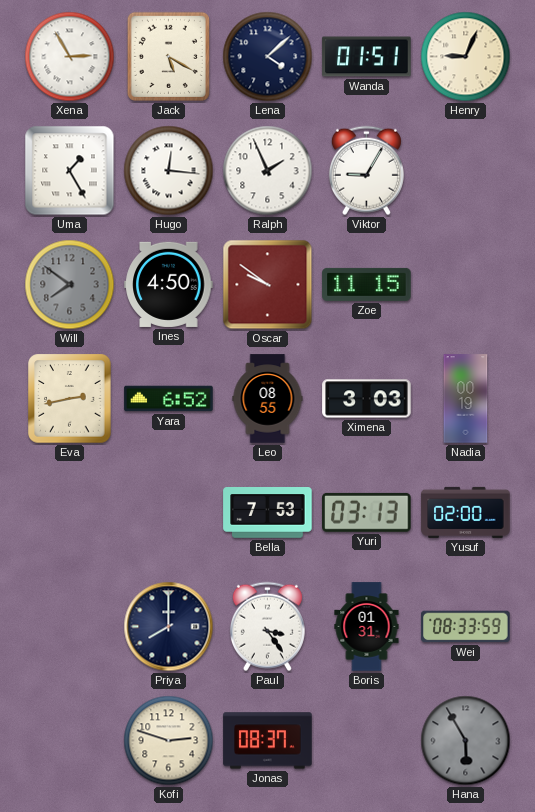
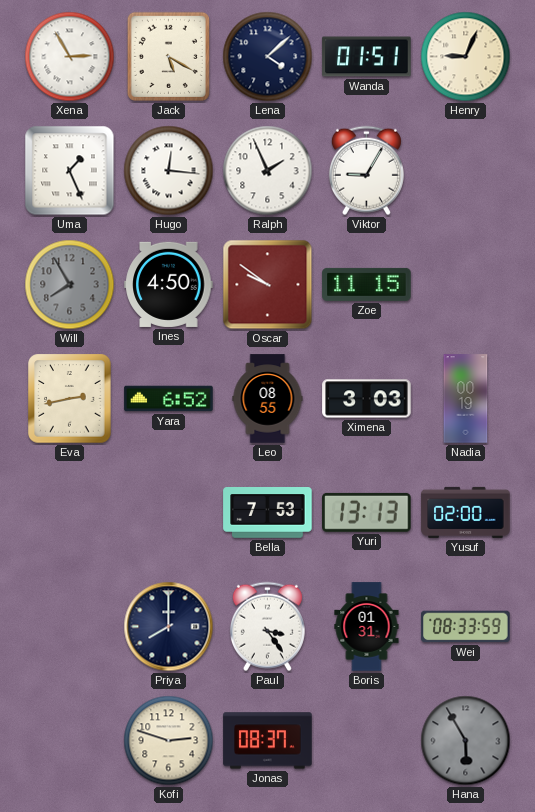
Uma: 1:25 -> 1:26 (70, 171)
Will: 7:51 -> 7:55 (70, 285)
Yuri: 03:13 -> 13:13 (367, 512)
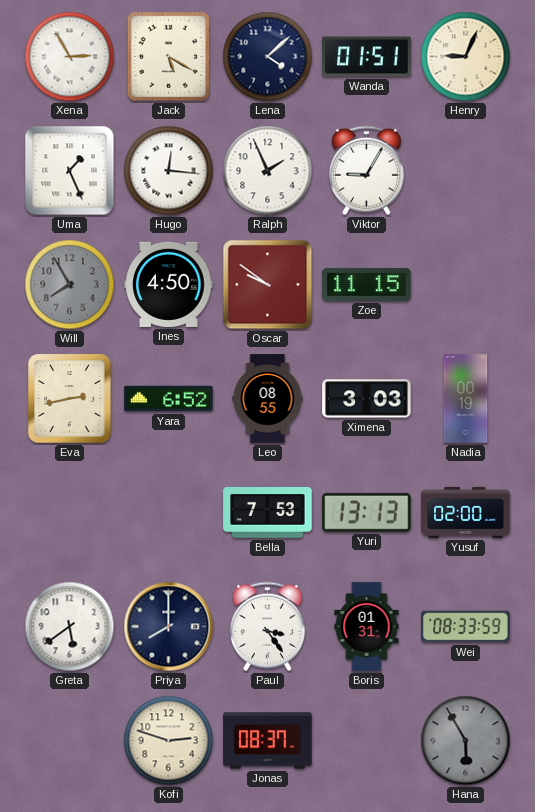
Greta: none -> 5:39 (70, 627)
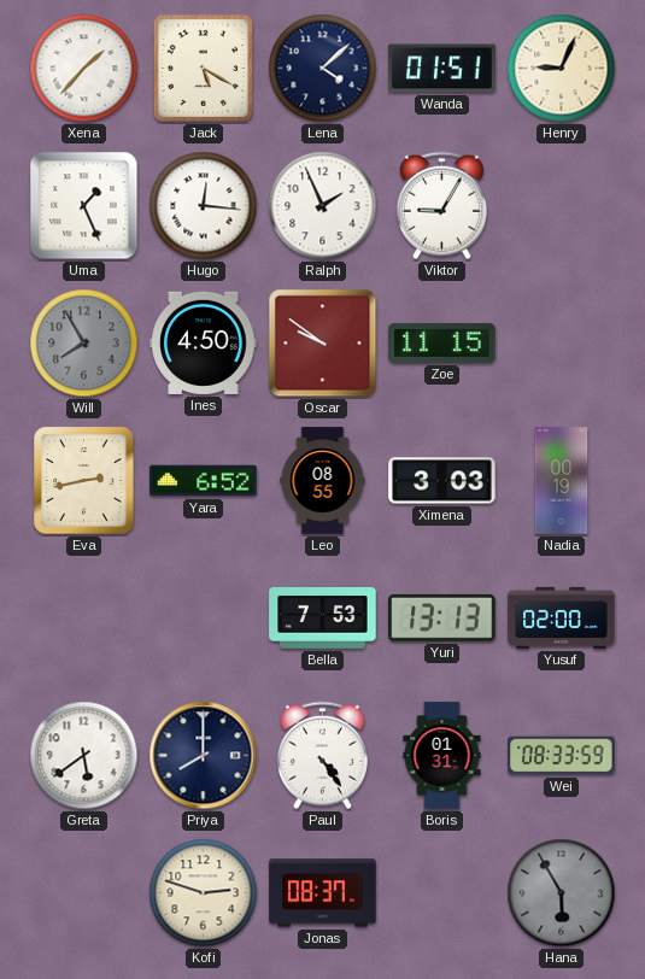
Xena: 2:55 -> 1:37 (84, 69)
Paul: 3:24 -> 4:24 (322, 756)
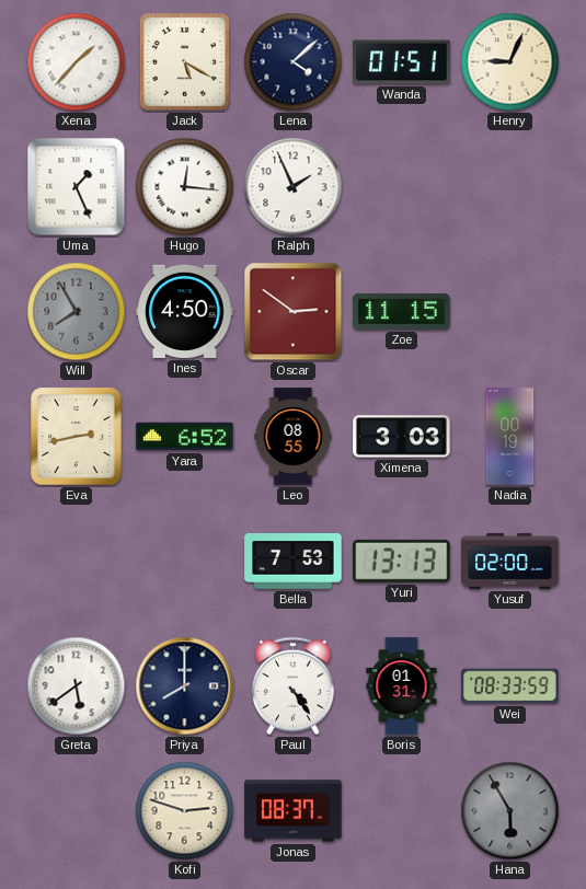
Viktor: 9:05 -> none (441, 206)
Oscar: 9:51 -> 2:51 (294, 312)
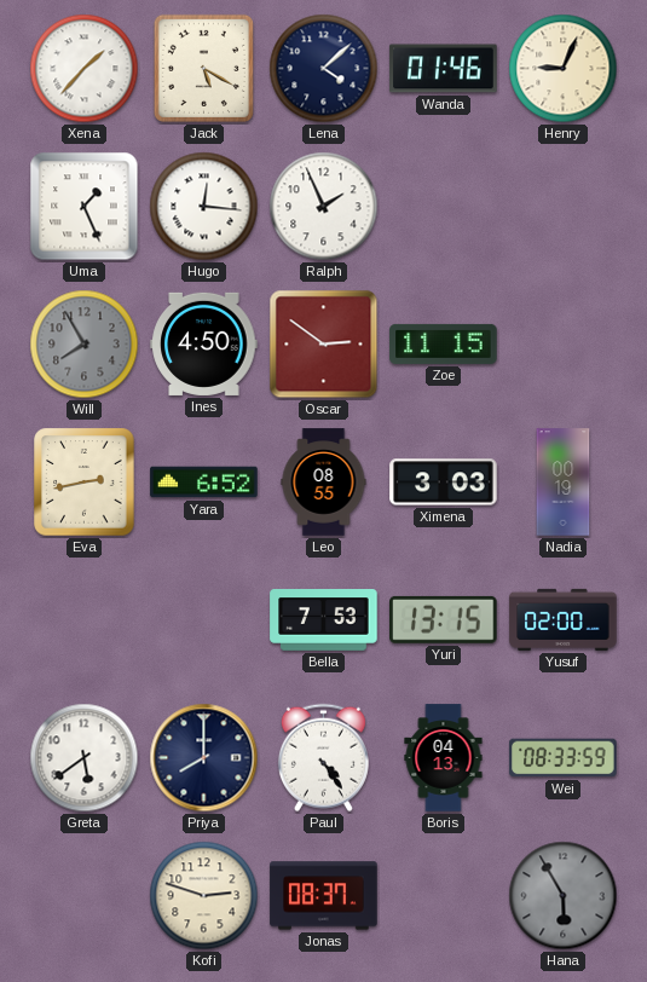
Wanda: 01:51 -> 01:46 (444, 69)
Yuri: 13:13 -> 13:15 (444, 619)
Boris: 01:31 -> 04:13 (444, 758)
